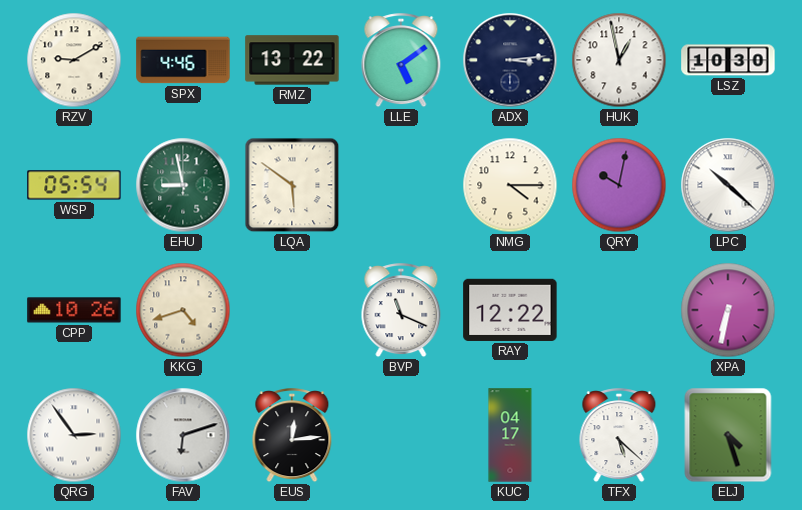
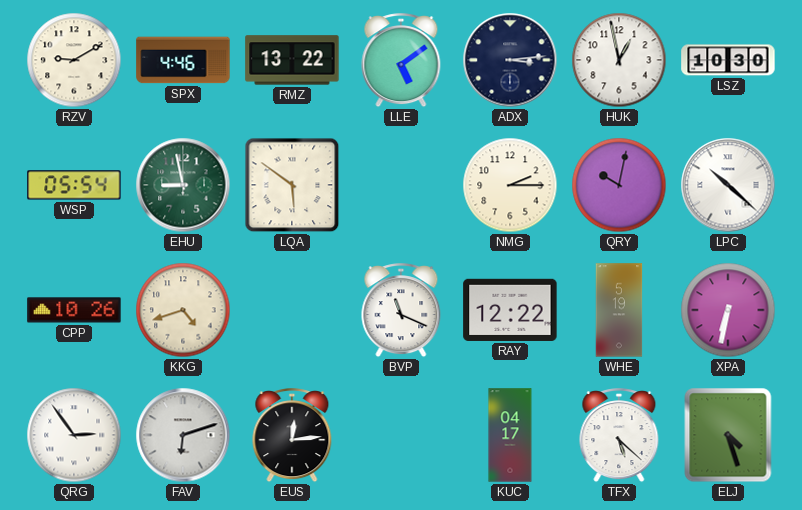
NMG: 4:15 -> 2:15 (510, 185)
WHE: none -> 5:19 (619, 310)
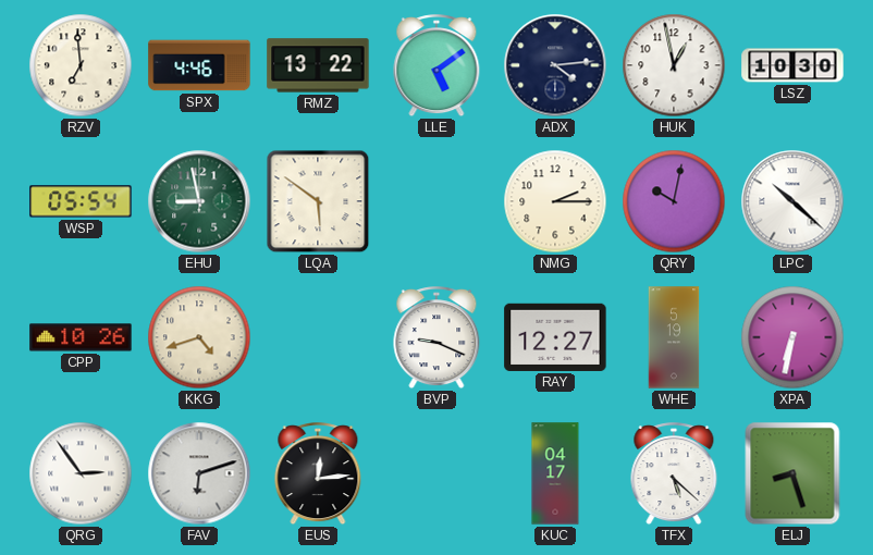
RZV: 9:10 -> 6:59 (81, 65)
ADX: 3:14 -> 4:14 (555, 65)
BVP: 11:19 -> 9:19 (436, 338)
RAY: 12:22 -> 12:27 (555, 337)
ELJ: 4:27 -> 8:27 (792, 473)
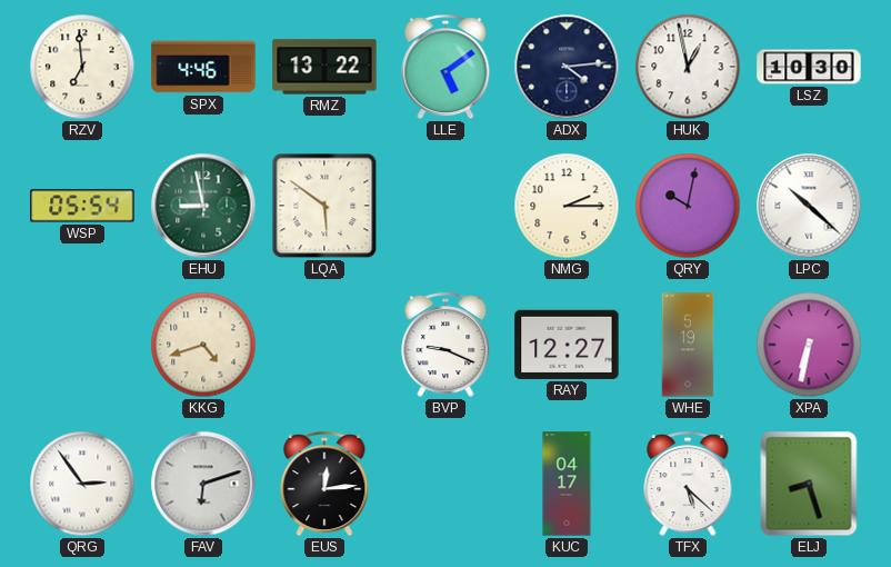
CPP: 10:26 -> none (81, 337)
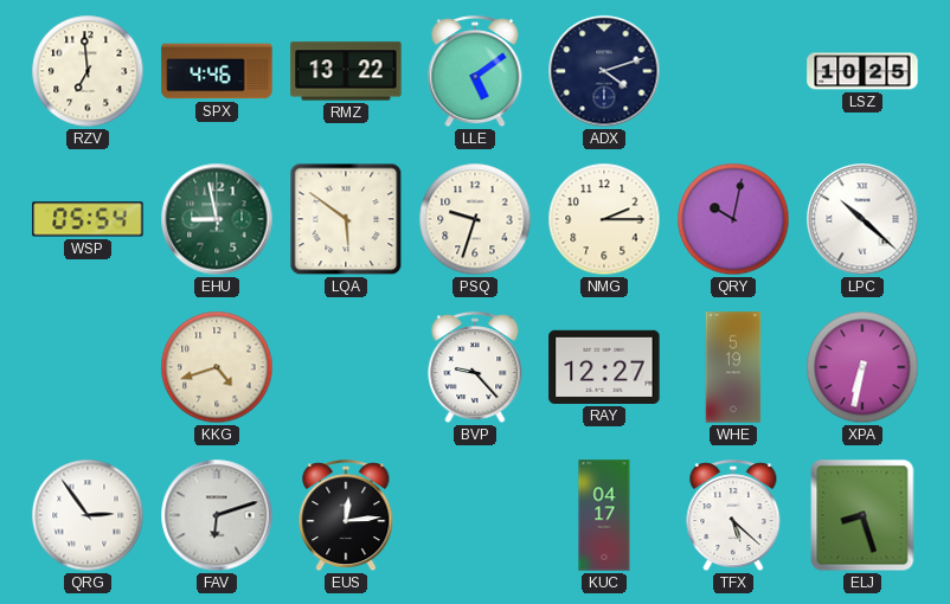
ADX: 4:14 -> 4:12 (604, 71)
HUK: 12:58 -> none (688, 67)
LSZ: 10:30 -> 10:25 (862, 71)
PSQ: none -> 9:33 (475, 219)
BVP: 9:19 -> 9:23 (475, 368)
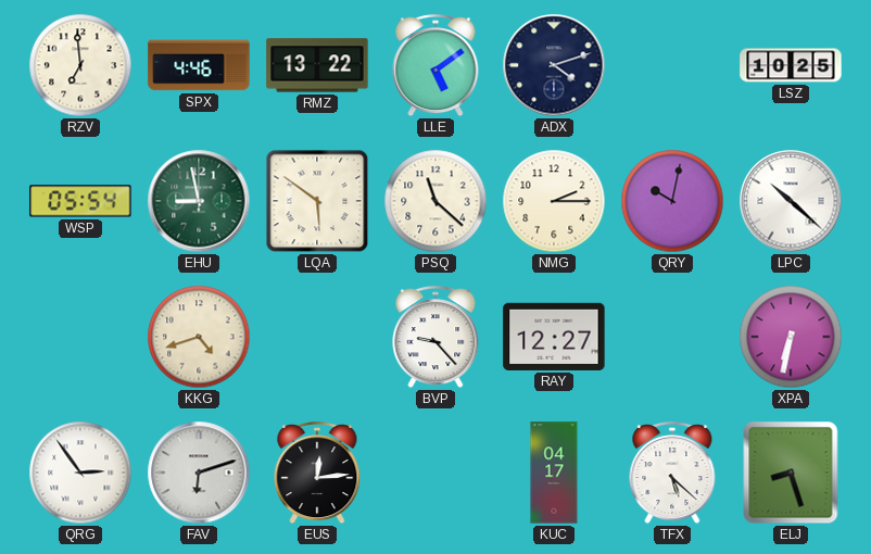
PSQ: 9:33 -> 11:22 (435, 201)
WHE: 5:19 -> none (733, 367)
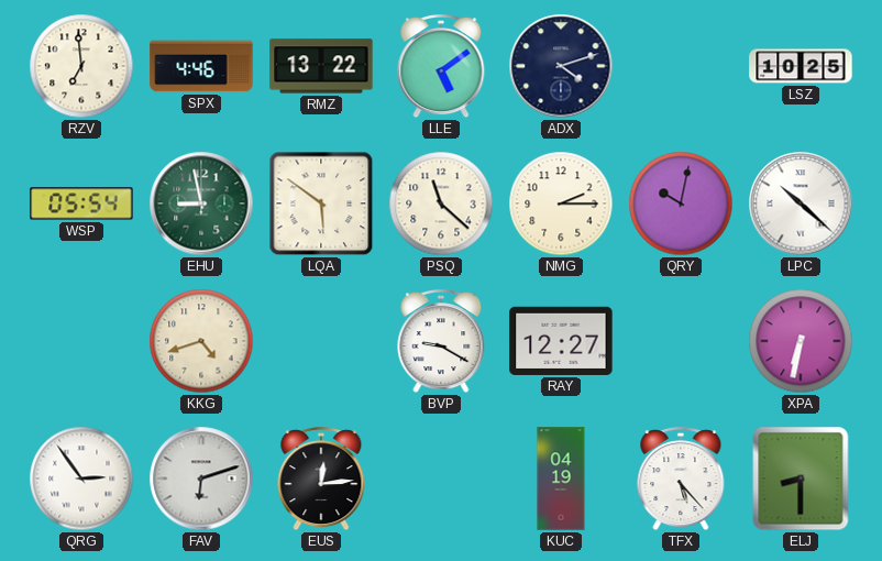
BVP: 9:23 -> 9:20 (441, 342)
KUC: 04:17 -> 04:19 (561, 479)
TFX: 5:22 -> 5:23 (681, 480)
ELJ: 8:27 -> 8:30 (801, 479)
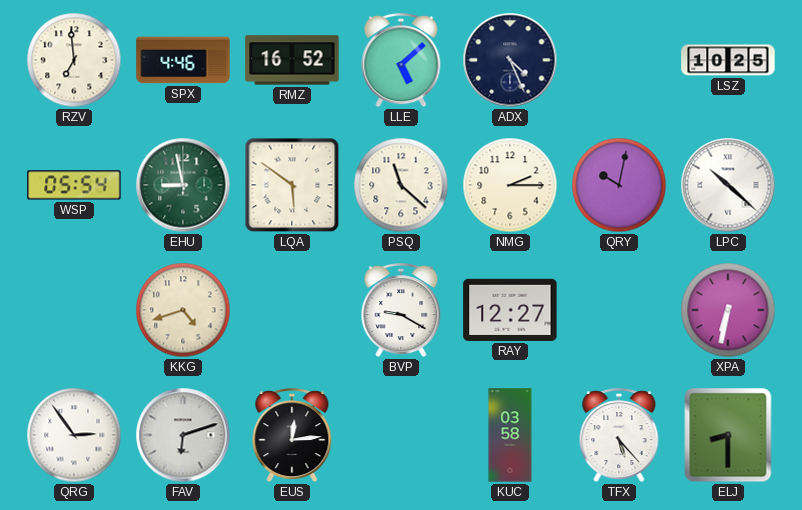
RMZ: 13:22 -> 16:52 (292, 60)
LLE: 5:09 -> 5:08 (401, 61)
ADX: 4:12 -> 4:26 (510, 60)
KUC: 04:19 -> 03:58 (510, 435)
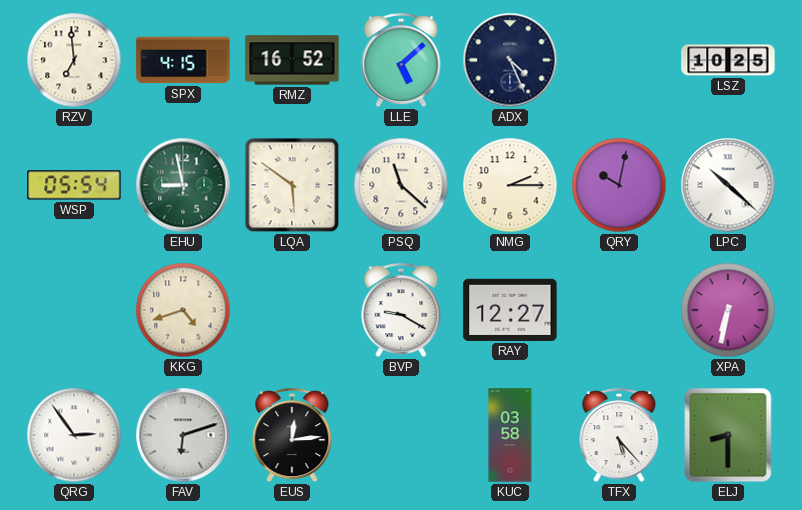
SPX: 4:46 -> 4:15 (183, 60)
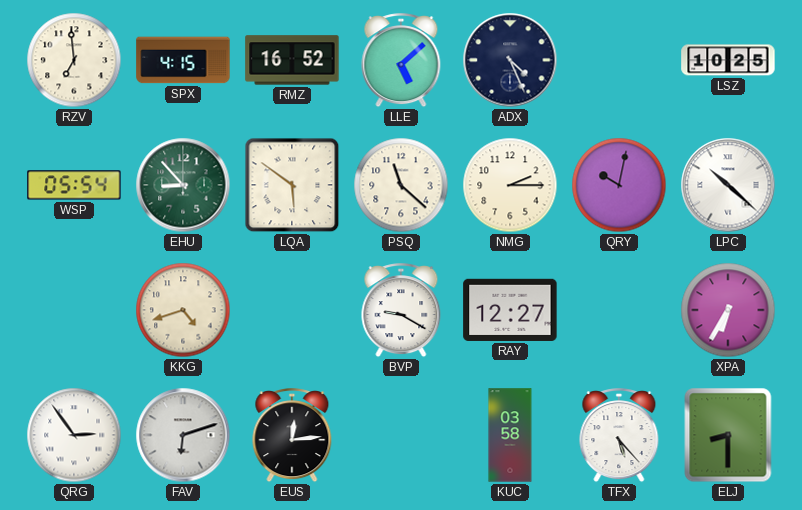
EHU: 8:58 -> 8:53 (183, 185)
XPA: 6:32 -> 6:35 (728, 310)
